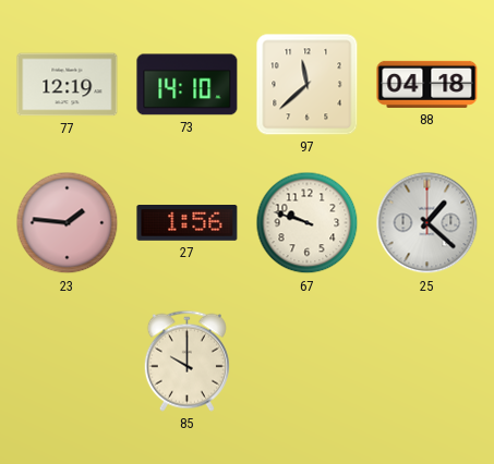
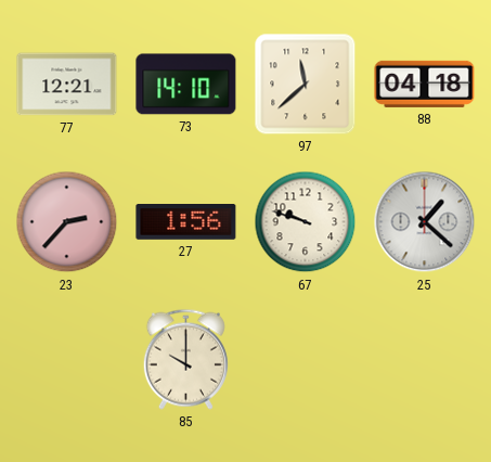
77: 12:19 -> 12:21 (67, 85)
23: 1:46 -> 2:37 (67, 222)
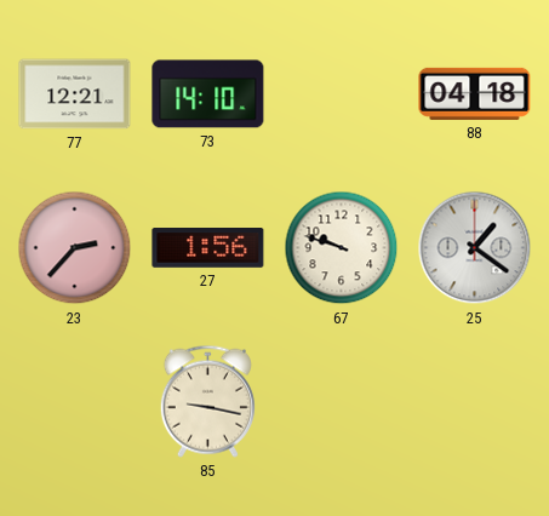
97: 11:38 -> none (306, 85)
25: 1:22 -> 1:21 (475, 248)
85: 10:00 -> 9:17 (207, 401)
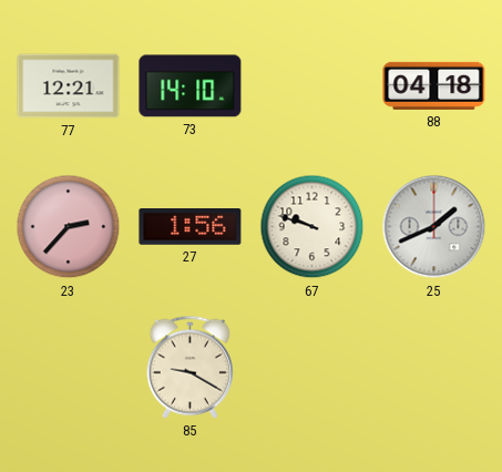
25: 1:21 -> 1:41 (434, 227)
85: 9:17 -> 9:20 (189, 367)
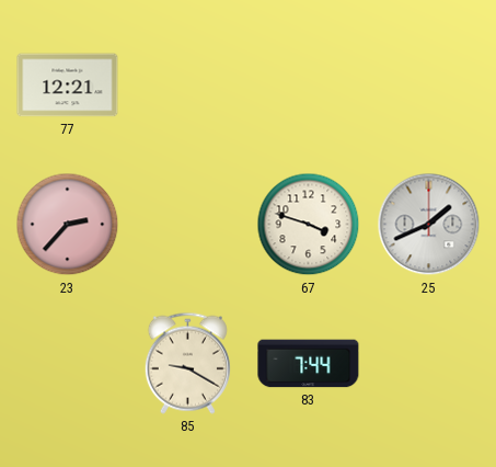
73: 14:10 -> none (191, 86)
88: 04:18 -> none (434, 85)
27: 1:56 -> none (191, 227)
67: 9:48 -> 3:48 (309, 225)
83: none -> 7:44 (309, 364)
